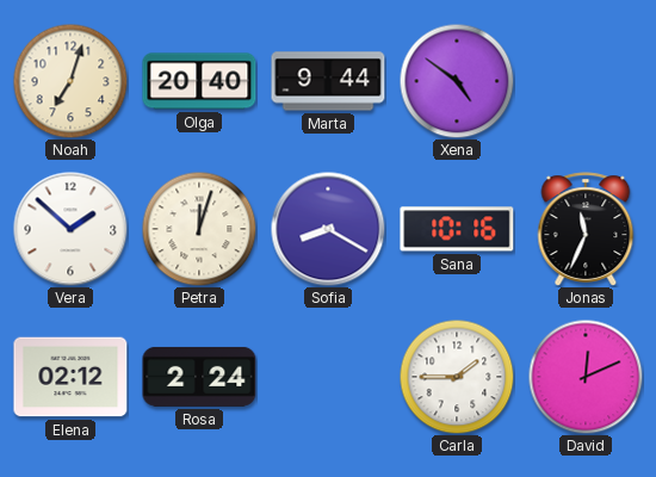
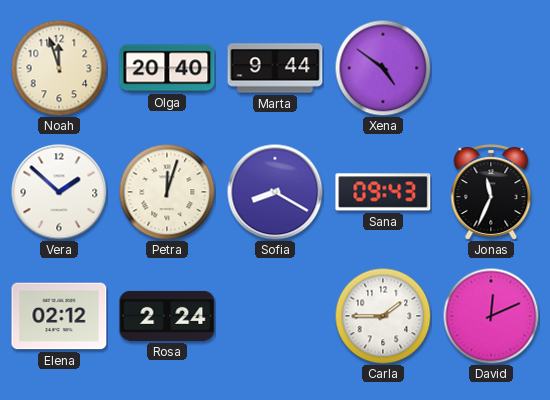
Noah: 7:03 -> 11:57 (59, 68)
Sana: 10:16 -> 09:43 (383, 192)
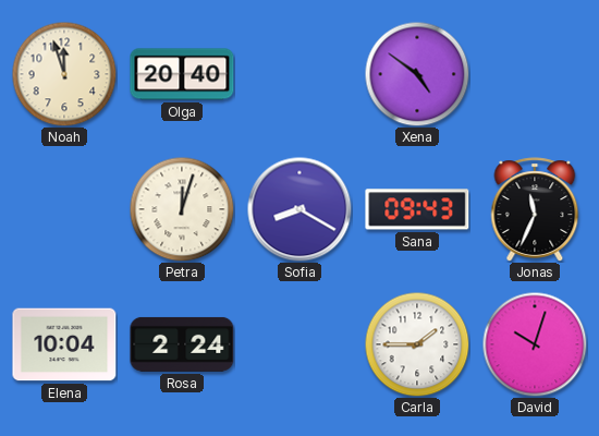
Marta: 9:44 -> none (275, 68)
Vera: 1:52 -> none (59, 192)
Elena: 02:12 -> 10:04 (64, 344)
David: 12:11 -> 10:03 (535, 344)
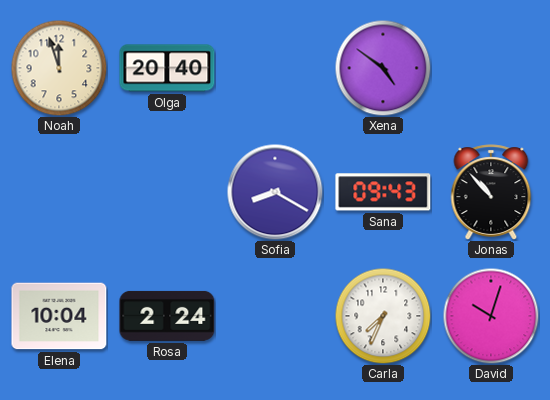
Petra: 12:03 -> none (182, 209)
Jonas: 11:34 -> 10:53 (491, 192)
Carla: 1:45 -> 7:34 (383, 316)
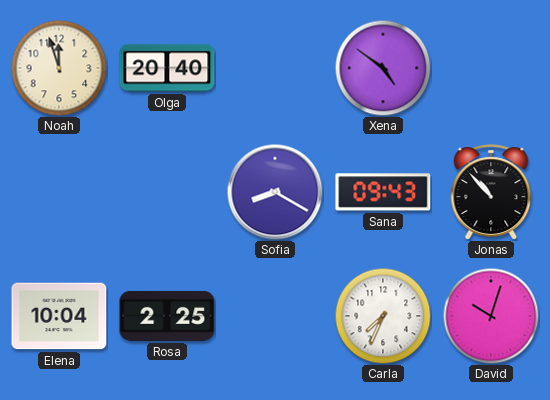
Rosa: 2:24 -> 2:25 (167, 316)
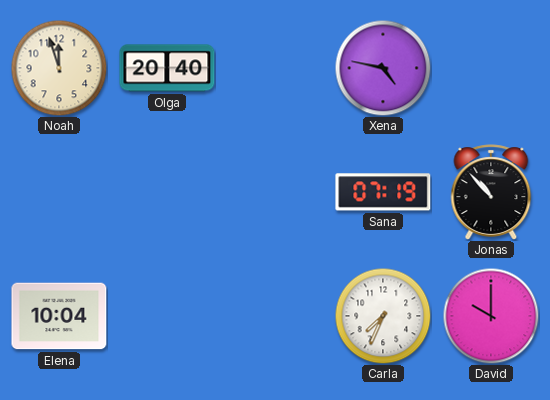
Xena: 4:51 -> 4:47 (383, 68)
Sofia: 8:20 -> none (275, 192)
Sana: 09:43 -> 07:19 (383, 192)
Rosa: 2:25 -> none (167, 316)
David: 10:03 -> 10:00 (491, 316)
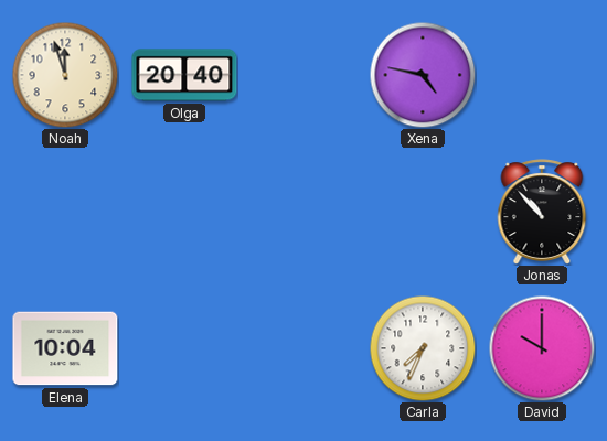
Sana: 07:19 -> none (383, 192)
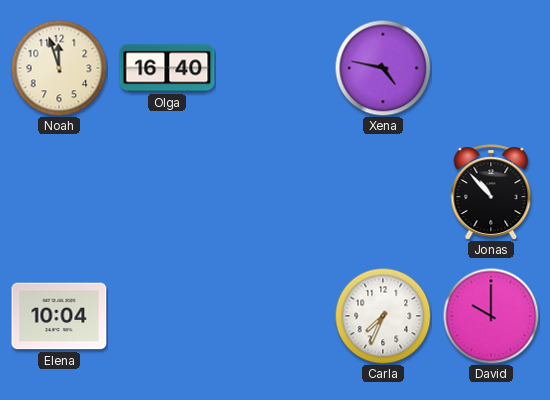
Olga: 20:40 -> 16:40 (167, 68)
